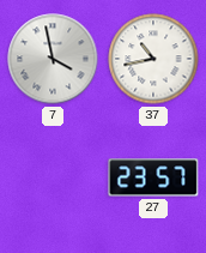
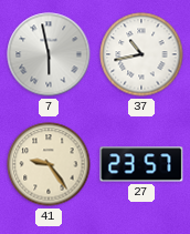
7: 3:58 -> 5:58 (49, 54)
41: none -> 9:24 (49, 164)
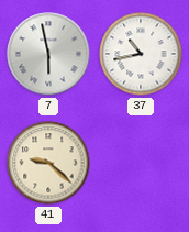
41: 9:24 -> 9:22 (48, 163)
27: 23:57 -> none (141, 164)
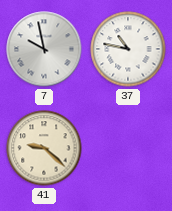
7: 5:58 -> 9:58 (44, 49)
37: 10:43 -> 10:47 (128, 49)
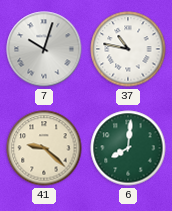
7: 9:58 -> 10:03 (44, 49)
6: none -> 8:01 (128, 148)
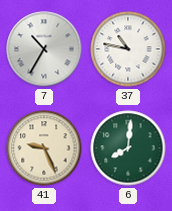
7: 10:03 -> 10:35 (44, 49)
41: 9:22 -> 9:26 (44, 148)
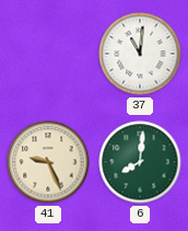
7: 10:35 -> none (44, 49)
37: 10:47 -> 11:01 (140, 54)
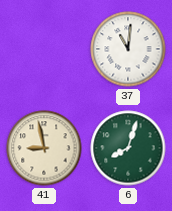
41: 9:26 -> 8:58 (44, 148)
6: 8:01 -> 8:03 (128, 148)
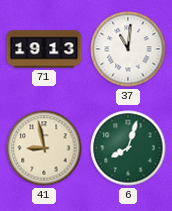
71: none -> 19:13 (44, 49)
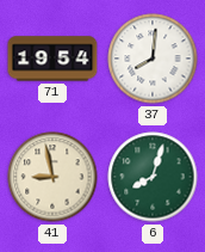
71: 19:13 -> 19:54 (52, 59)
37: 11:01 -> 8:01 (153, 59)
